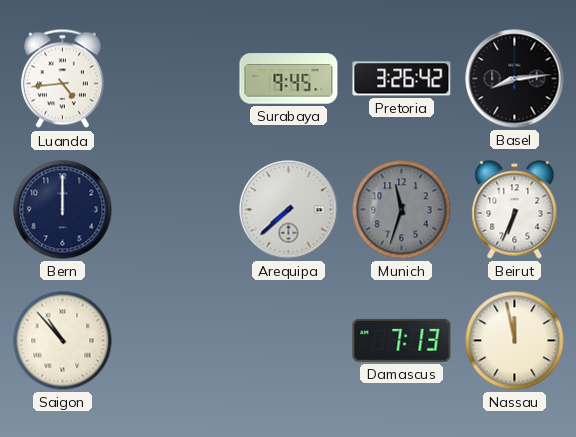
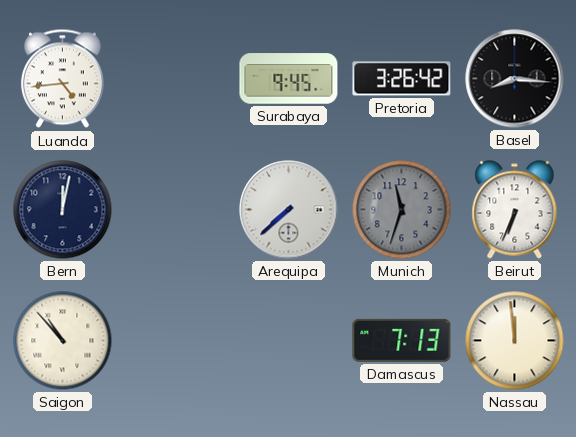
Basel: 8:14 -> 8:16 (515, 79)
Bern: 12:00 -> 12:02 (63, 210)
Nassau: 11:58 -> 11:59 (515, 341)
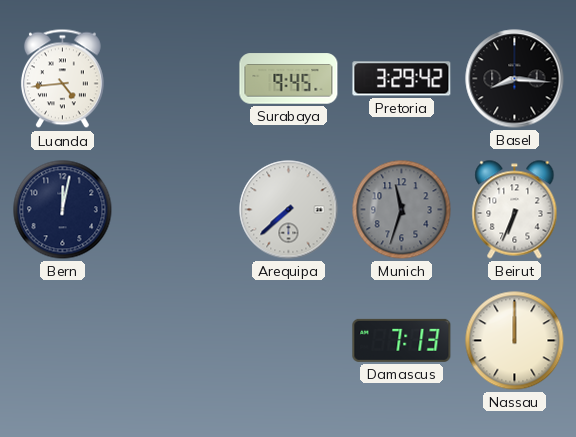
Pretoria: 3:26 -> 3:29 (402, 79)
Saigon: 10:53 -> none (63, 341)
Nassau: 11:59 -> 12:00 (515, 341)
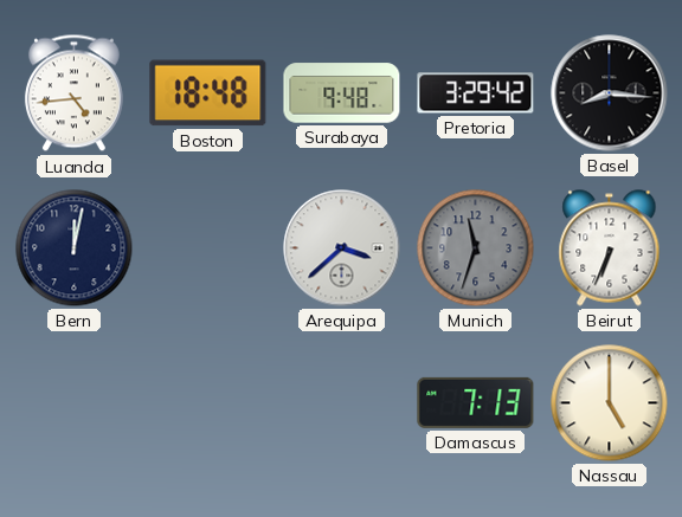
Boston: none -> 18:48 (208, 93)
Surabaya: 9:45 -> 9:48 (342, 93)
Arequipa: 7:38 -> 3:38 (342, 248)
Nassau: 12:00 -> 5:00 (610, 403)
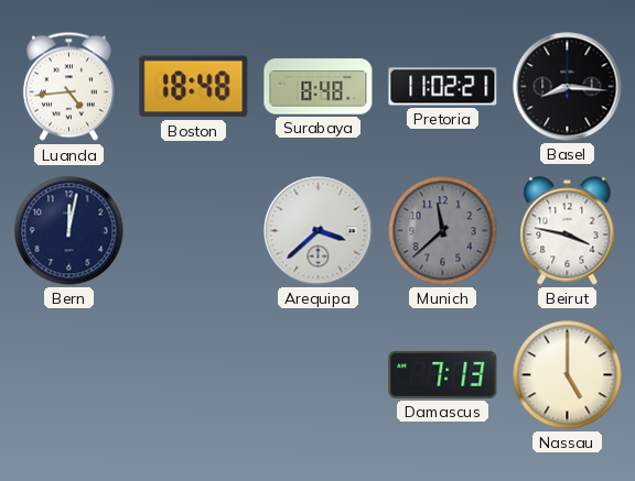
Surabaya: 9:48 -> 8:48 (319, 87)
Pretoria: 3:29 -> 11:02 (443, 87)
Munich: 11:33 -> 11:38 (443, 231)
Beirut: 6:34 -> 3:47 (568, 231)
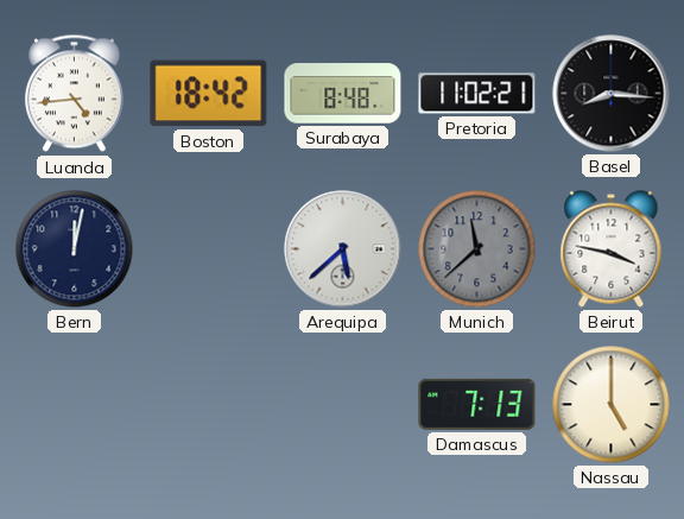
Boston: 18:48 -> 18:42 (209, 94)
Arequipa: 3:38 -> 5:38 (343, 249)
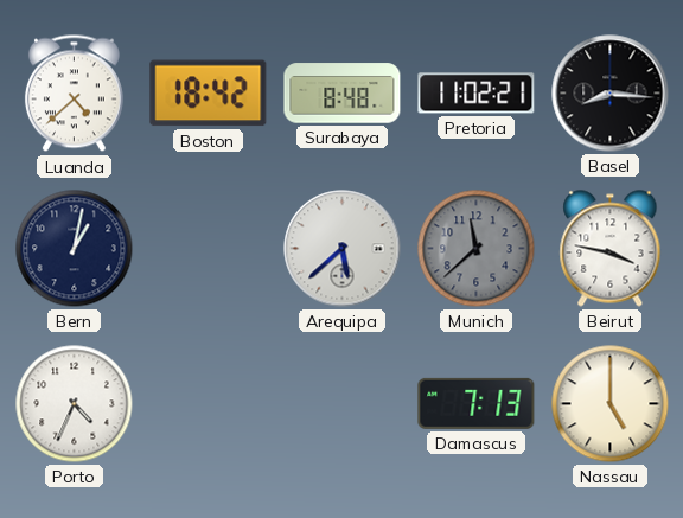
Luanda: 4:44 -> 4:38 (74, 94)
Bern: 12:02 -> 1:02 (75, 249)
Porto: none -> 4:34 (75, 404)
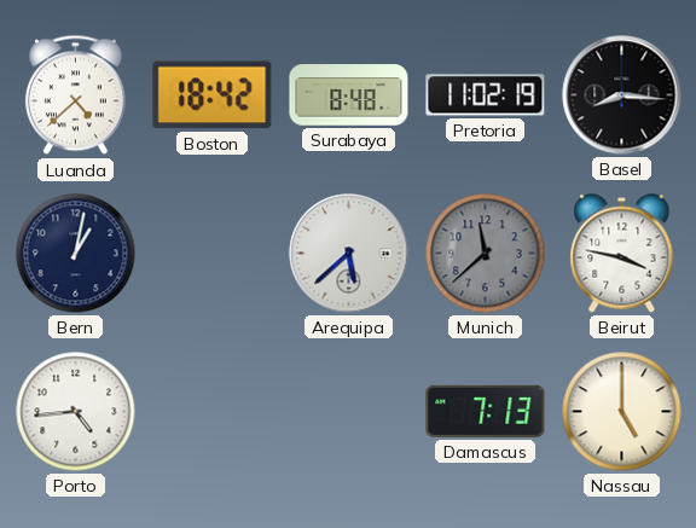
Pretoria: 11:02:21 -> 11:02:19 (486, 95)
Porto: 4:34 -> 4:44 (76, 412)
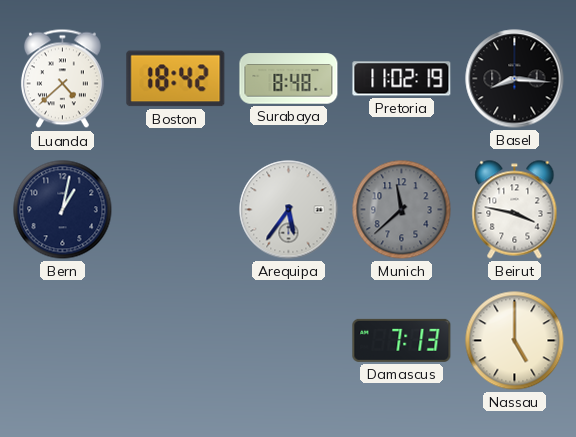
Arequipa: 5:38 -> 5:36 (289, 210)
Porto: 4:44 -> none (76, 412)
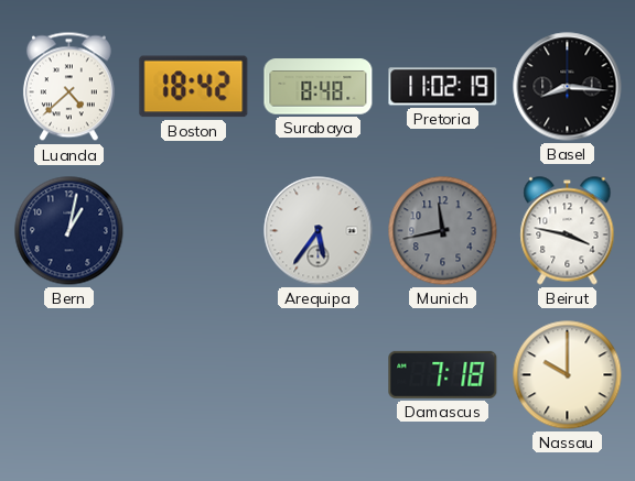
Munich: 11:38 -> 11:43 (443, 231)
Damascus: 7:13 -> 7:18 (443, 374)
Nassau: 5:00 -> 10:00 (568, 375)
